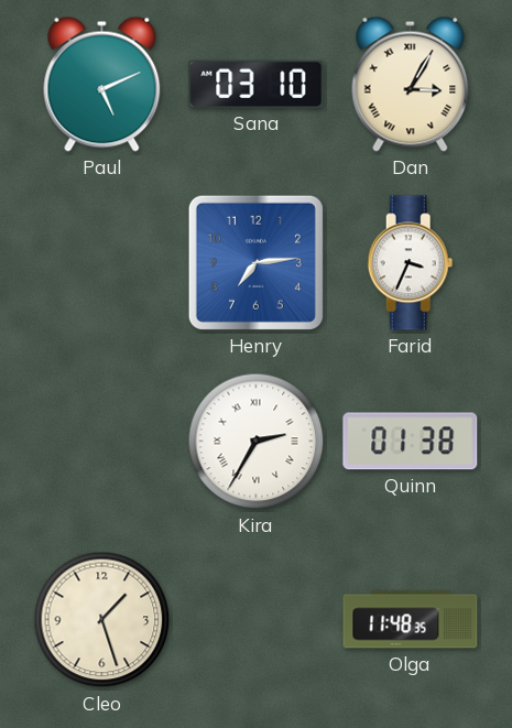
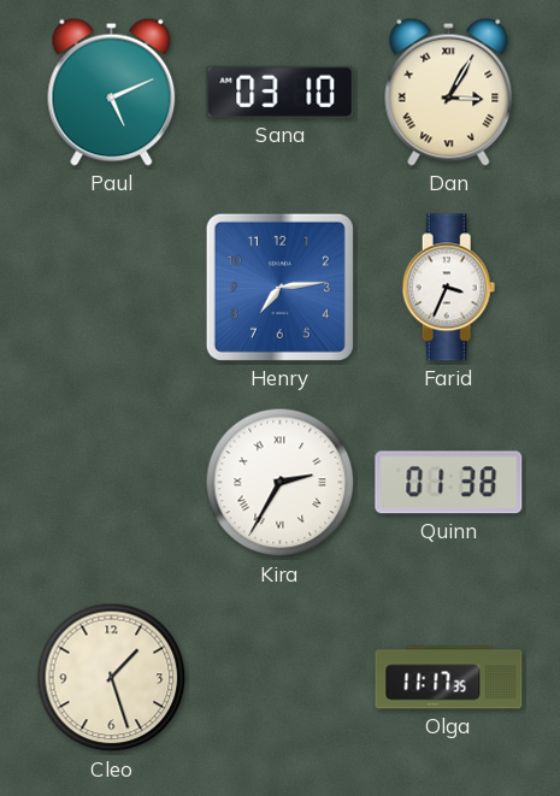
Olga: 11:48 -> 11:17 (449, 678)
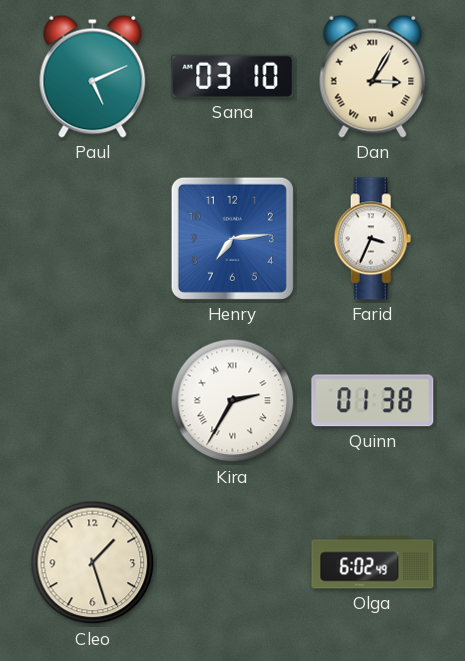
Olga: 11:17 -> 6:02 (373, 563)
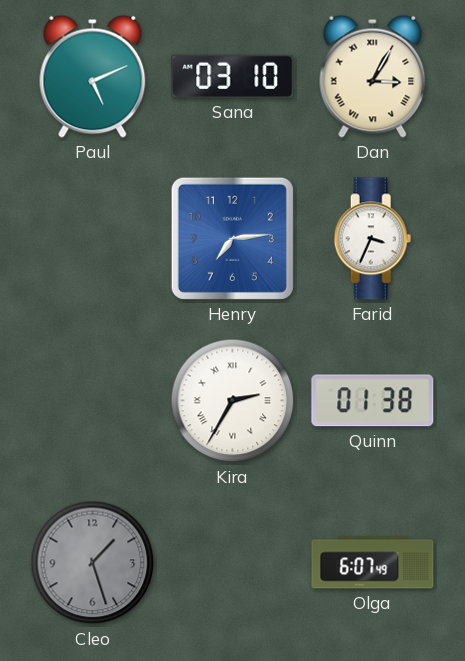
Cleo dial: cream -> grey (93, 563)
Olga: 6:02 -> 6:07 (373, 563)
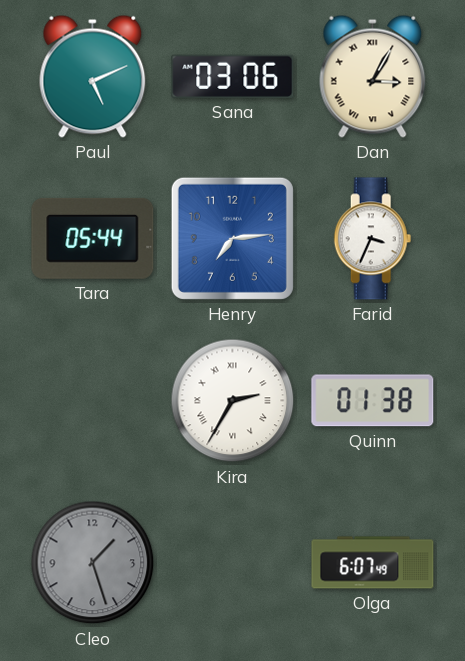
Sana: 03:10 -> 03:06 (233, 76)
Tara: none -> 05:44 (93, 238)
